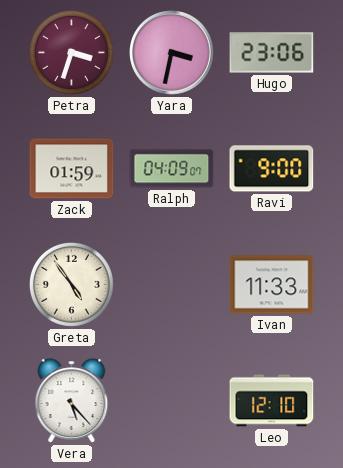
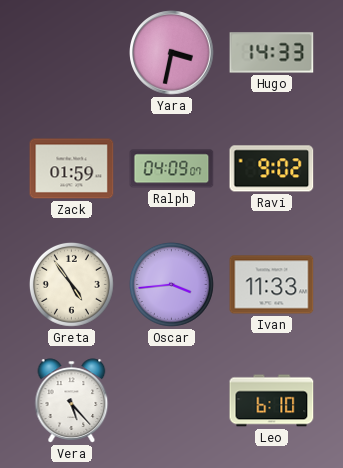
Petra: 3:33 -> none (71, 52)
Hugo: 23:06 -> 14:33 (272, 53)
Ravi: 9:00 -> 9:02 (272, 169)
Oscar: none -> 3:44 (171, 284)
Leo: 12:10 -> 6:10 (272, 401)
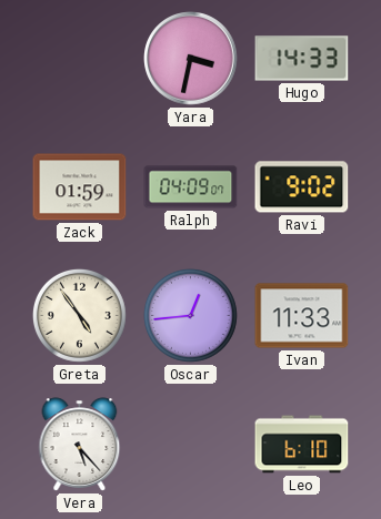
Oscar: 3:44 -> 12:44 (190, 315)
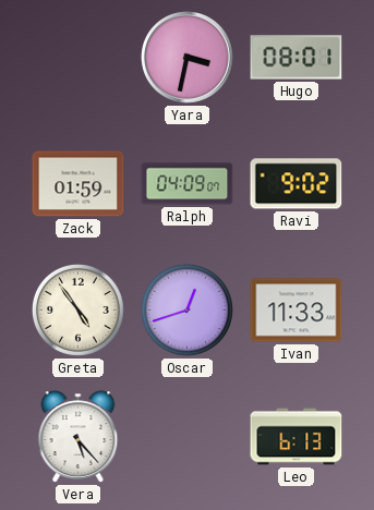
Hugo: 14:33 -> 08:01 (297, 58)
Oscar: 12:44 -> 12:42 (186, 309)
Leo: 6:10 -> 6:13 (297, 437)
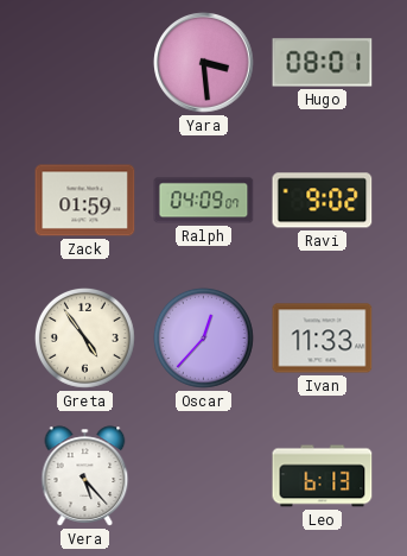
Yara: 3:32 -> 3:29 (204, 63)
Oscar: 12:42 -> 12:37 (203, 337)
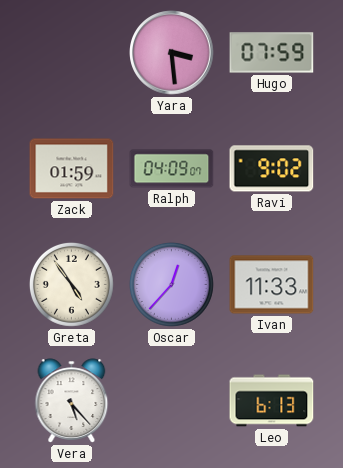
Hugo: 08:01 -> 07:59 (272, 53)
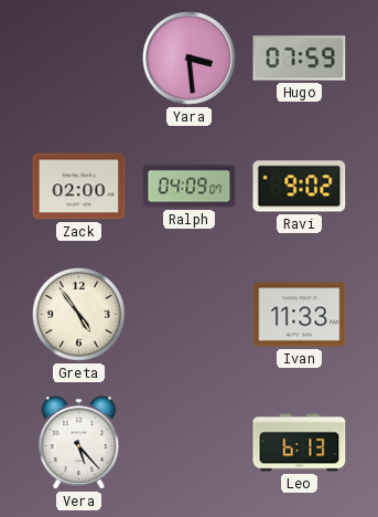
Zack: 01:59 -> 02:00 (79, 187)
Oscar: 12:37 -> none (171, 284)
